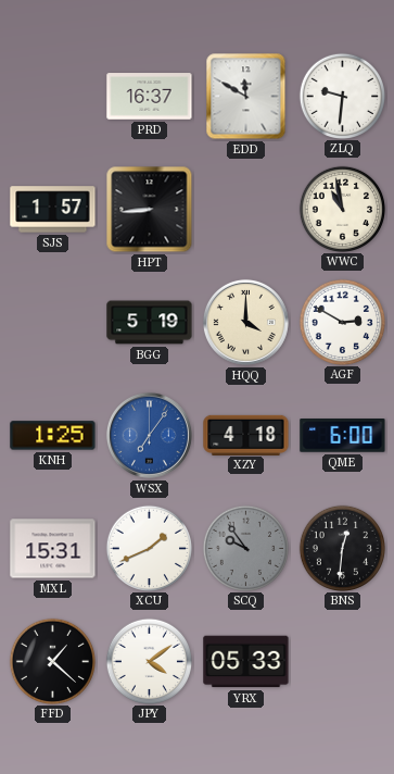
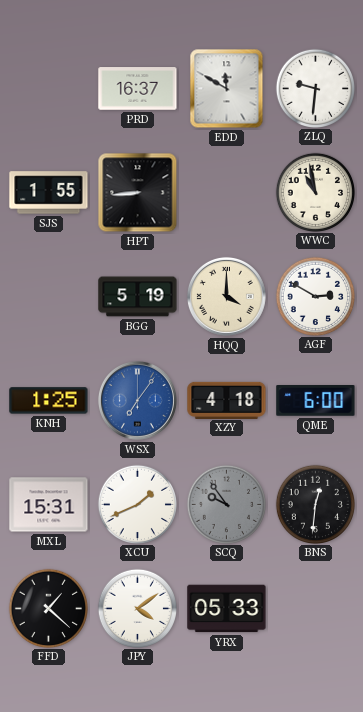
SJS: 1:57 -> 1:55 (49, 193)
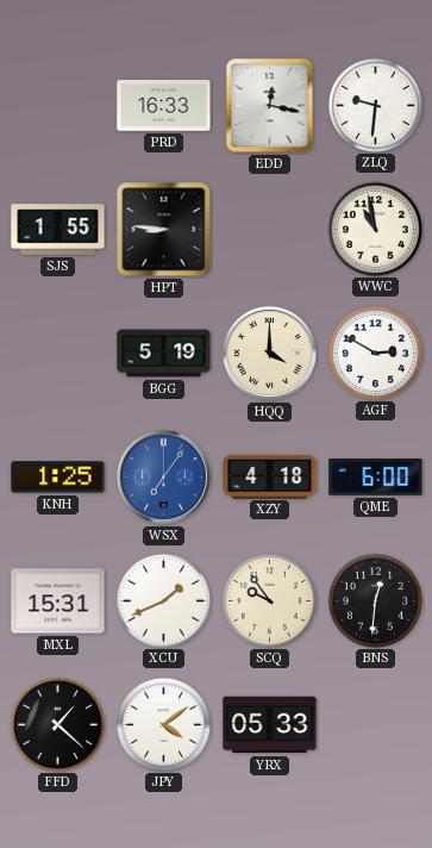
PRD: 16:37 -> 16:33 (164, 106)
EDD: 11:50 -> 12:17 (270, 106)
HPT: 8:44 -> 8:46 (164, 230)
SCQ dial: grey -> cream (269, 600)
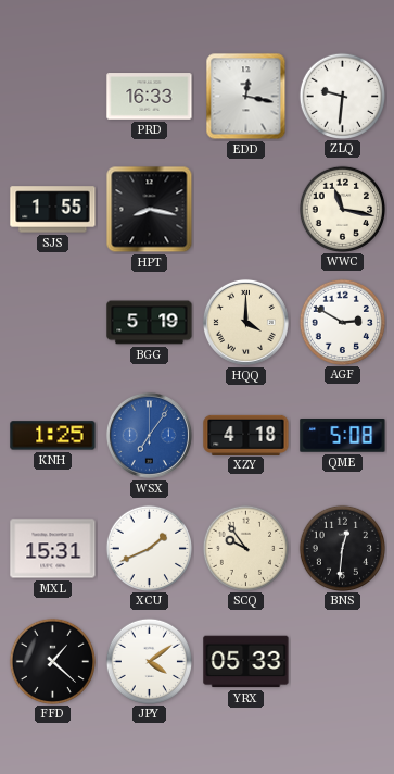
HPT: 8:46 -> 8:17 (150, 210)
WWC: 10:58 -> 11:17 (342, 209)
QME: 6:00 -> 5:08 (343, 436)
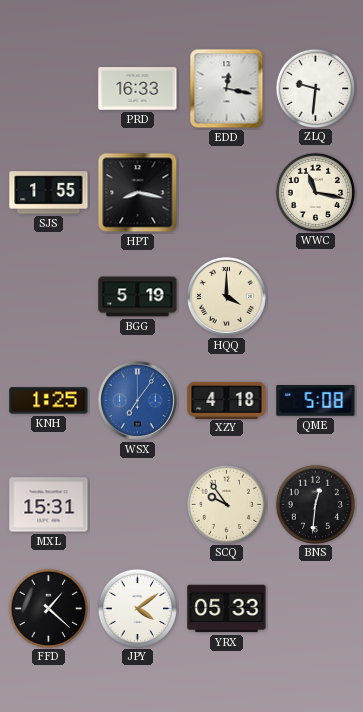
AGF: 2:50 -> none (342, 322)
XCU: 1:41 -> none (149, 548)
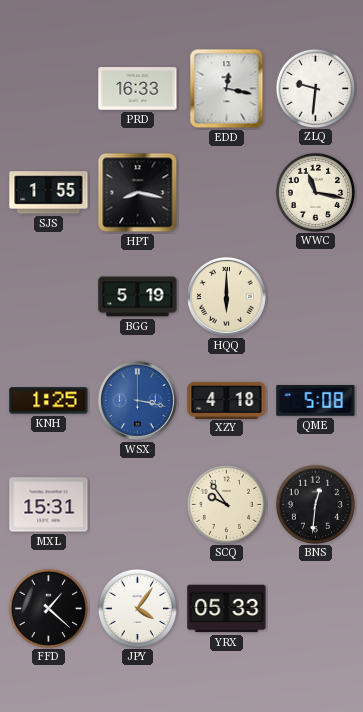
HQQ: 4:00 -> 6:00 (226, 296)
WSX: 7:06 -> 3:17 (137, 400)
JPY: 4:09 -> 4:06 (137, 608)
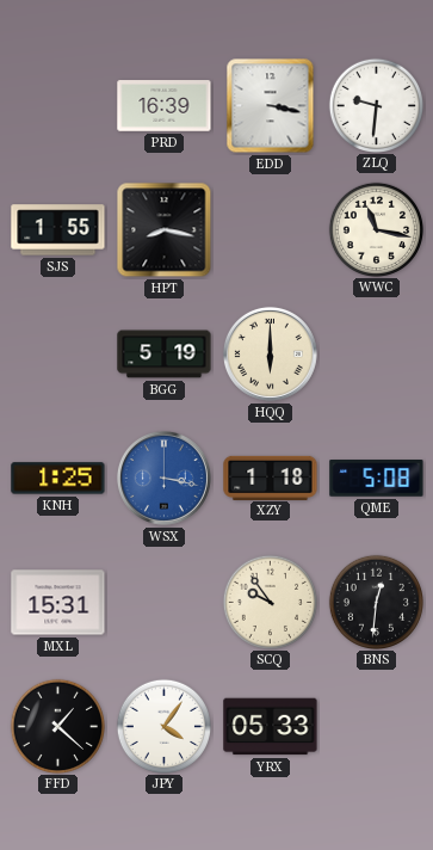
PRD: 16:33 -> 16:39 (165, 106)
EDD: 12:17 -> 3:17 (271, 106)
XZY: 4:18 -> 1:18 (271, 478)
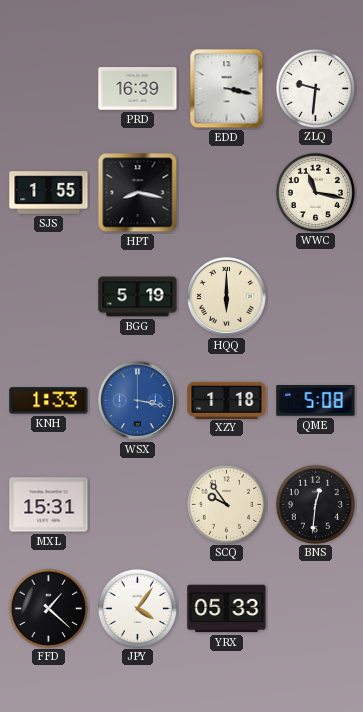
KNH: 1:25 -> 1:33 (49, 401)
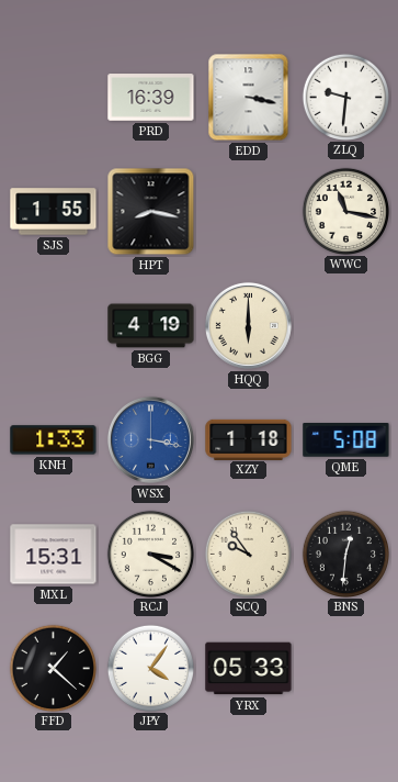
BGG: 5:19 -> 4:19 (151, 326)
RCJ: none -> 3:20 (150, 554)
